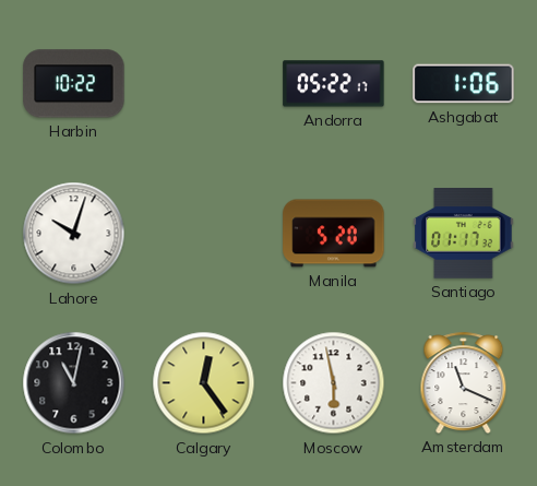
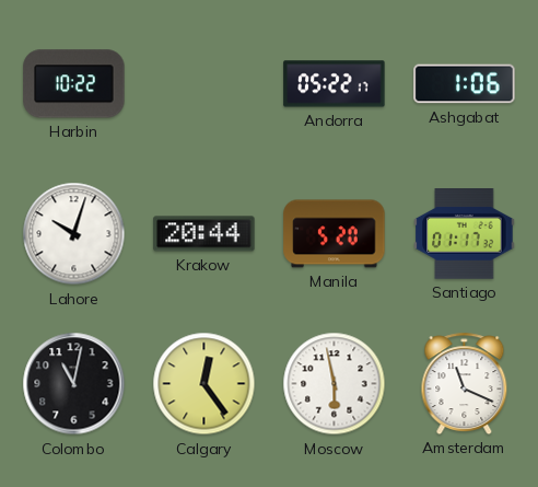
Krakow: none -> 20:44 (204, 234)
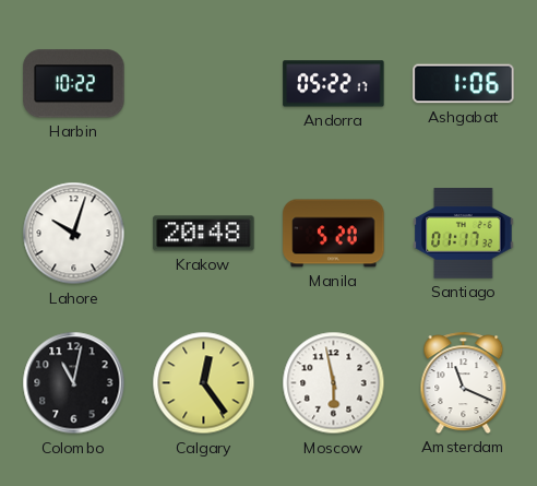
Krakow: 20:44 -> 20:48 (204, 234)
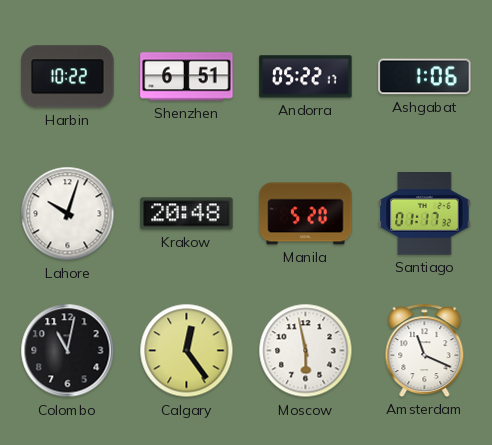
Shenzhen: none -> 6:51 (187, 77)
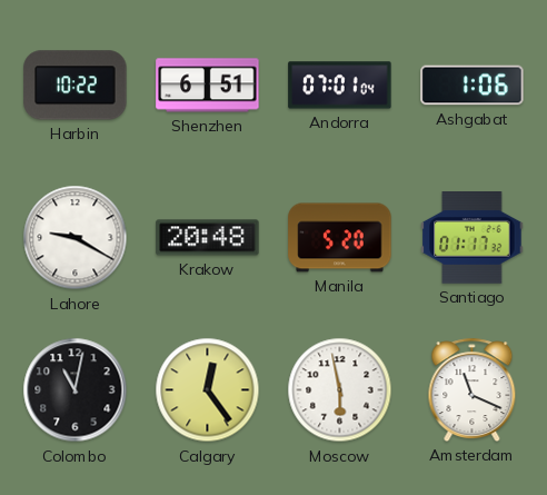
Andorra: 05:22 -> 07:01 (340, 86)
Lahore: 10:03 -> 9:20 (76, 238)
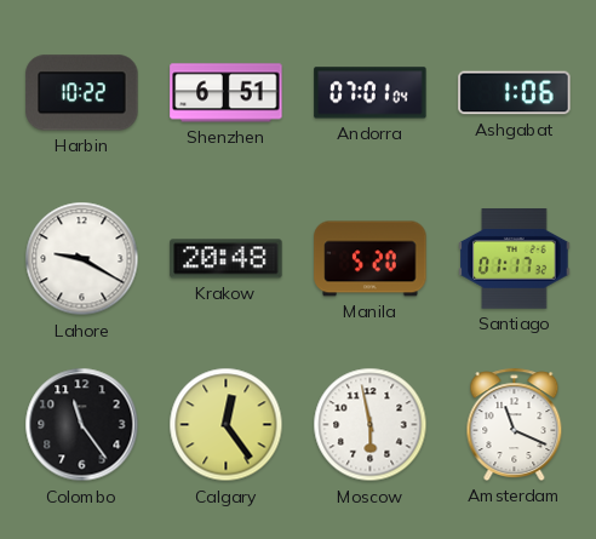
Colombo: 11:02 -> 11:24 (82, 425)
